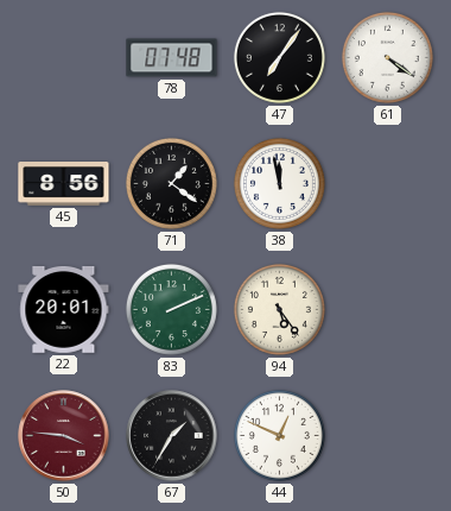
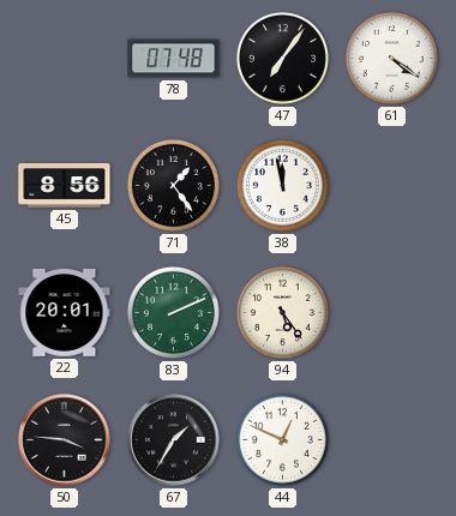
71: 1:21 -> 1:24 (173, 185)
50 dial: burgundy -> black (65, 440)
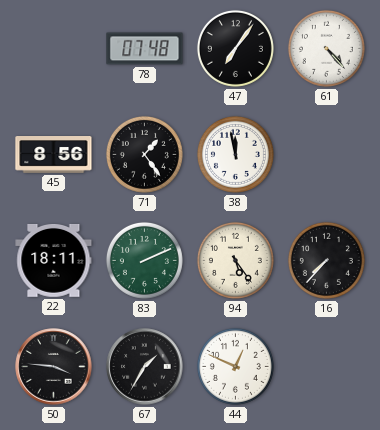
61: 4:21 -> 4:23 (326, 48)
22: 20:01 -> 18:11 (54, 260)
16: none -> 7:37 (326, 260)
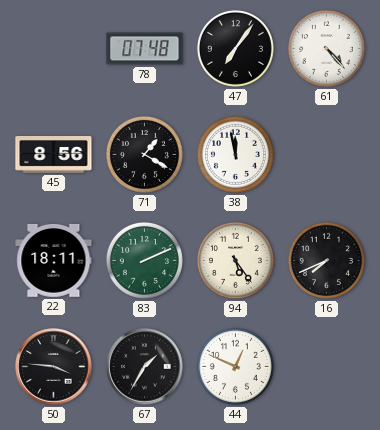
71: 1:24 -> 1:20 (144, 154)
16: 7:37 -> 7:41 (326, 260)
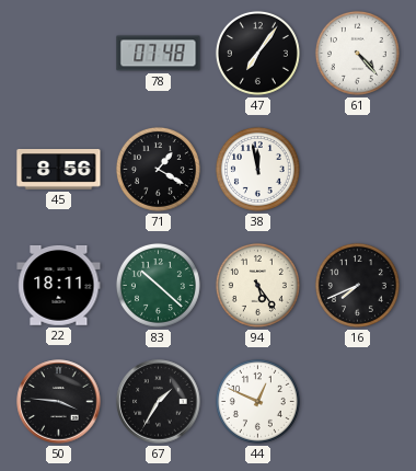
83: 2:11 -> 10:22 (158, 285)
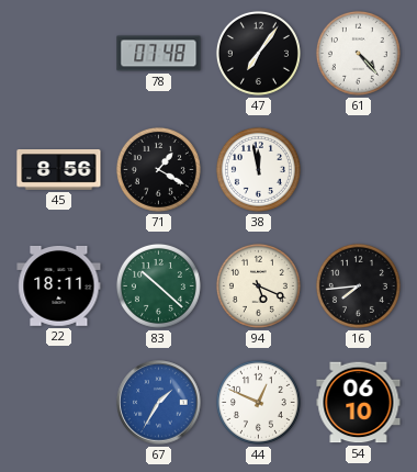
94: 5:24 -> 5:19 (258, 285)
16: 7:41 -> 7:44 (358, 285)
50: 3:46 -> none (59, 402)
67 dial: black -> blue (159, 403)
54: none -> 06:10 (359, 403)
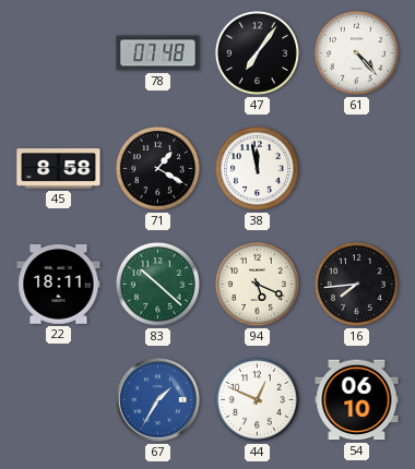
45: 8:56 -> 8:58 (59, 169)
